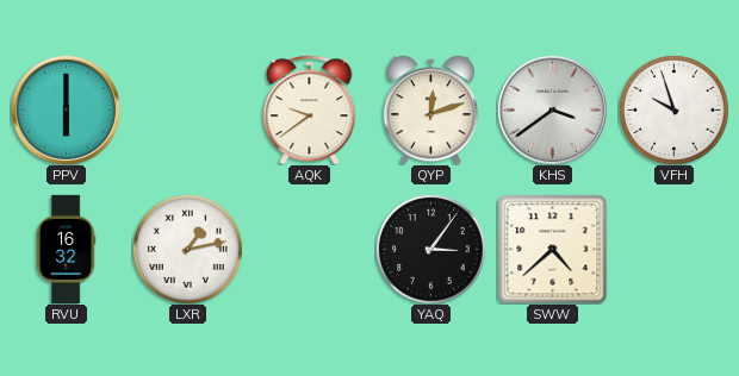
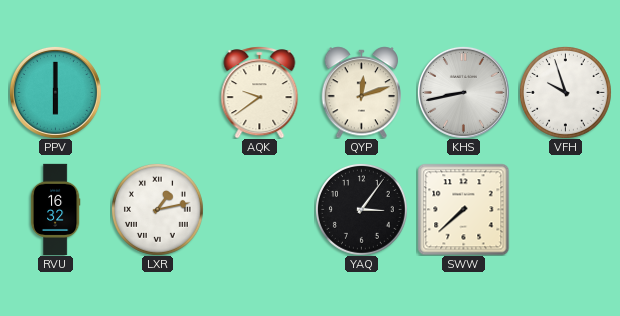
KHS: 3:39 -> 8:43 (463, 92)
SWW: 4:38 -> 7:38 (463, 209)
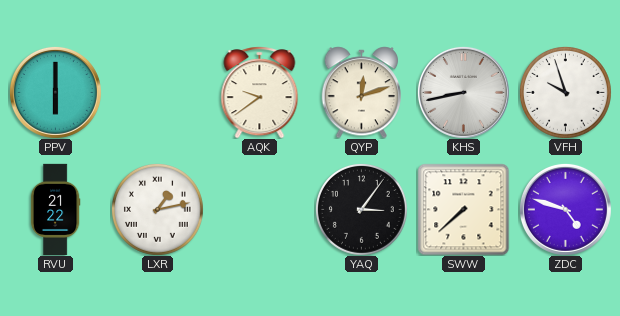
RVU: 16:32 -> 21:22 (55, 209)
ZDC: none -> 4:48 (565, 209)
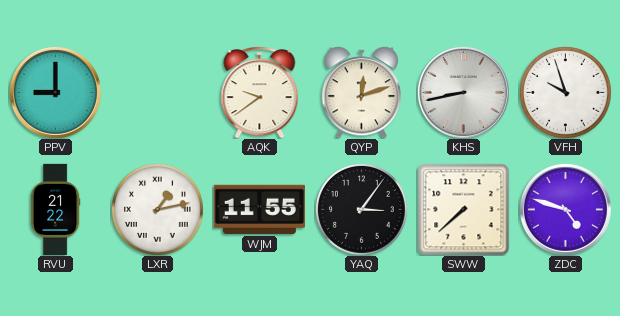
PPV: 6:00 -> 9:00 (55, 92)
WJM: none -> 11:55 (259, 209)
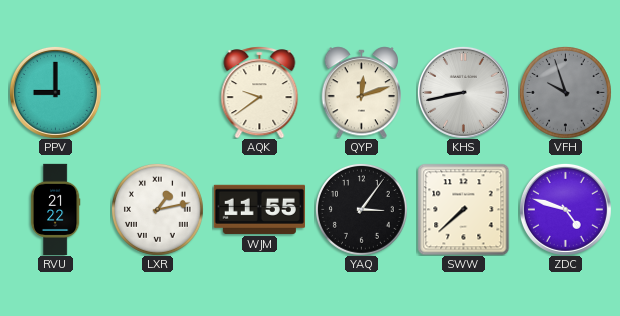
VFH dial: white -> grey (565, 92)
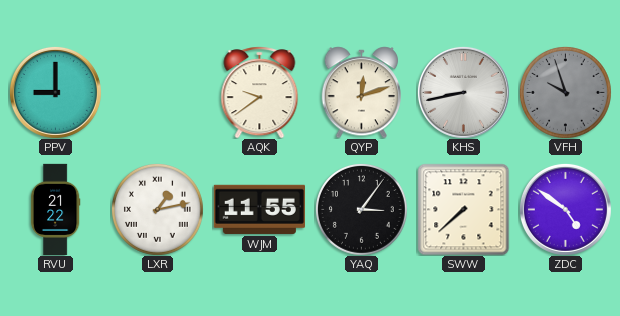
ZDC: 4:48 -> 4:51 (565, 209)
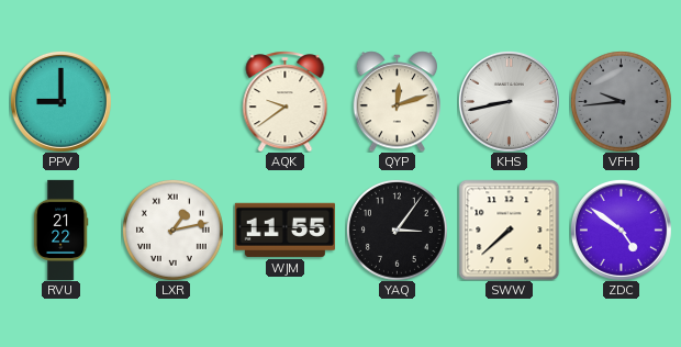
VFH: 9:57 -> 9:44 (621, 101)
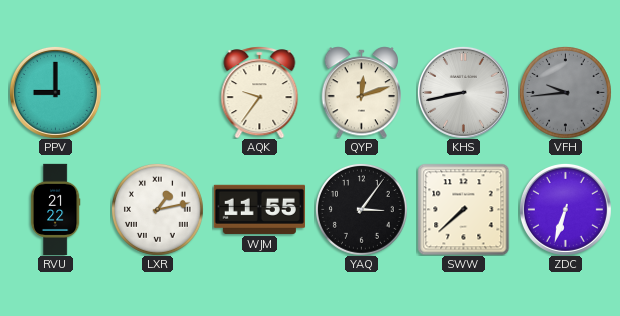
AQK: 9:39 -> 9:36 (260, 92)
ZDC: 4:51 -> 6:33 (565, 209)
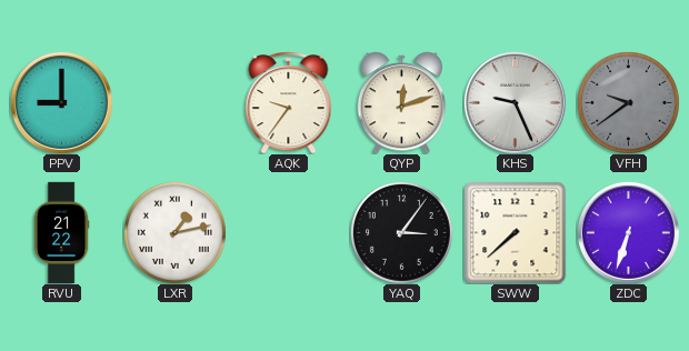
KHS: 8:43 -> 9:26 (515, 102)
VFH: 9:44 -> 9:39 (628, 102)
WJM: 11:55 -> none (259, 209)
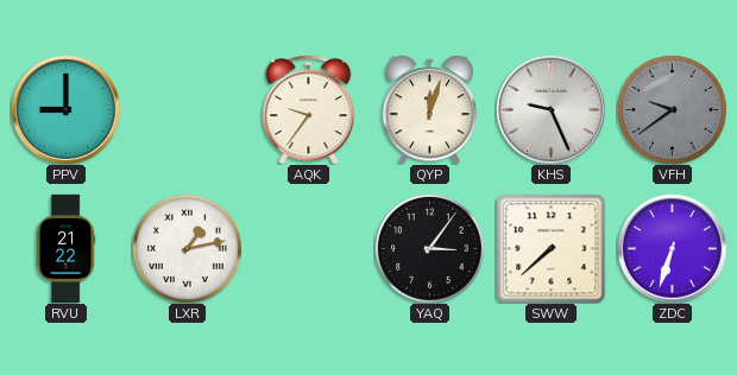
QYP: 12:12 -> 12:03 (430, 109)
